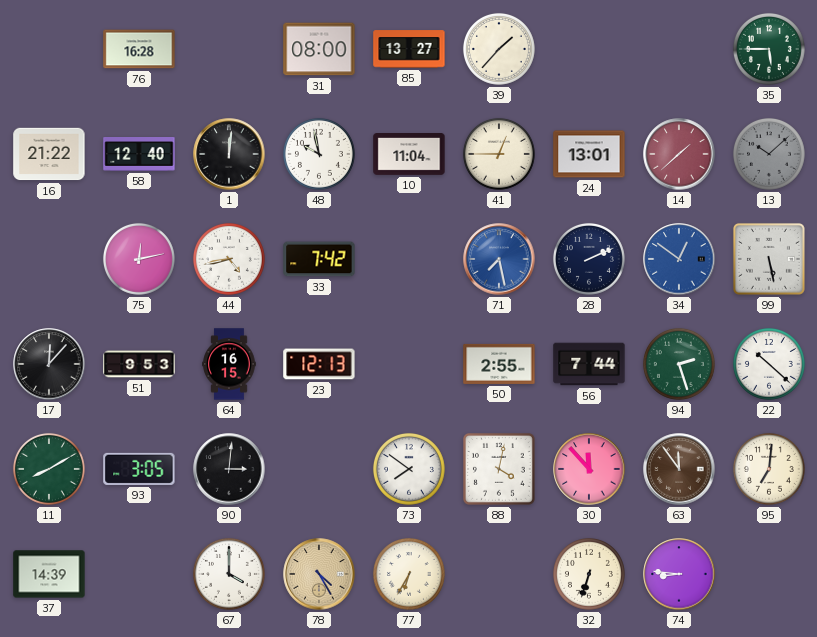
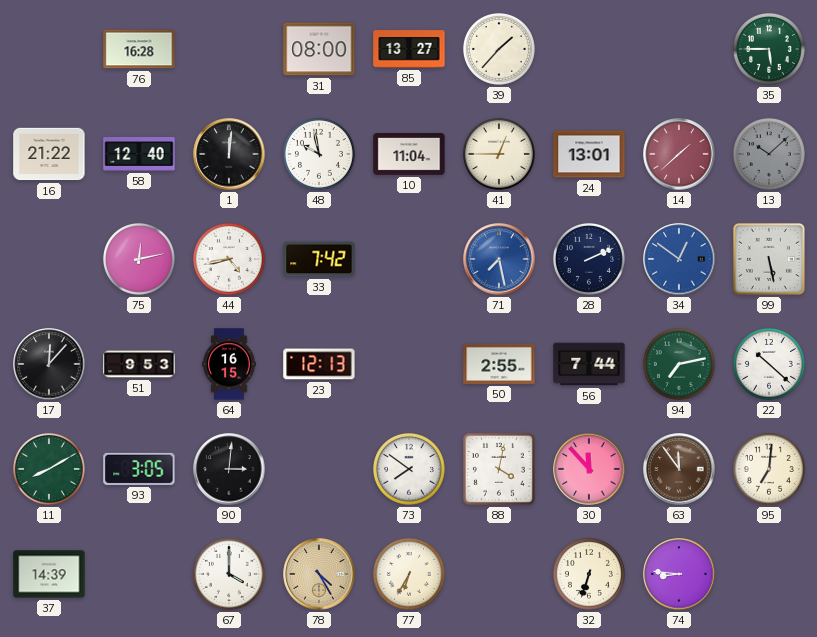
94: 2:27 -> 7:13 (679, 364)
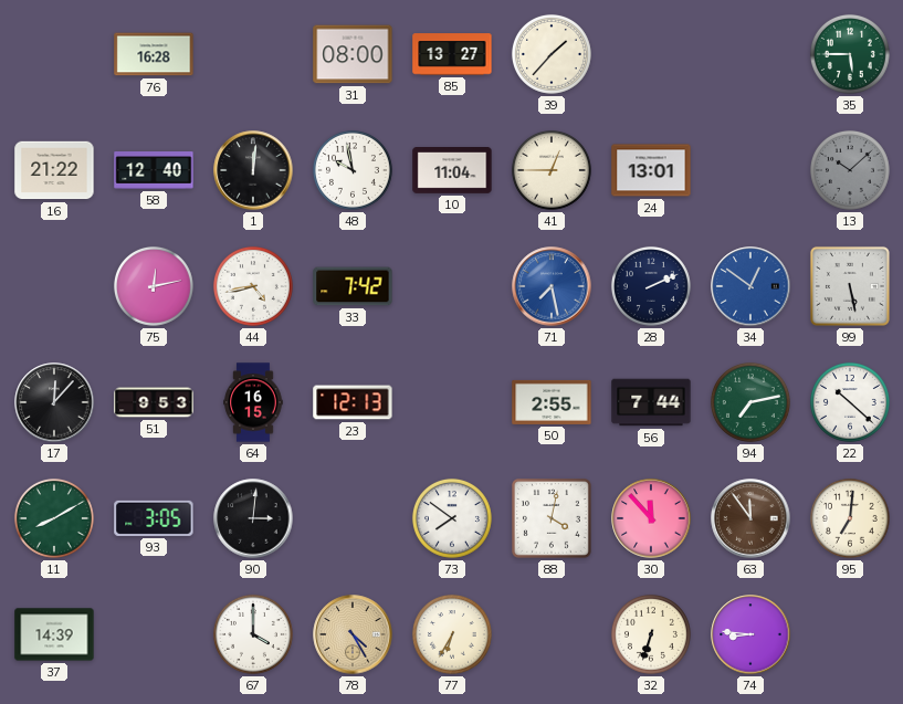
14: 1:38 -> none (679, 154)
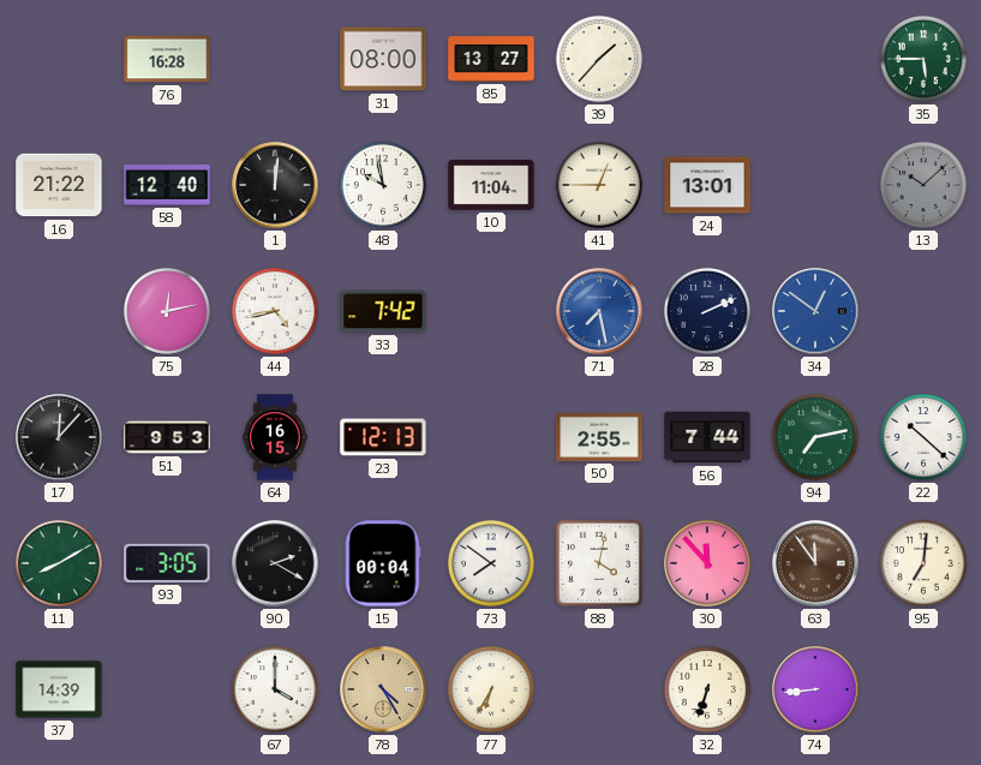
99: 5:28 -> none (850, 286)
90: 3:01 -> 2:20 (275, 563)
15: none -> 00:04 (383, 563)
74: 8:46 -> 8:44 (815, 689)
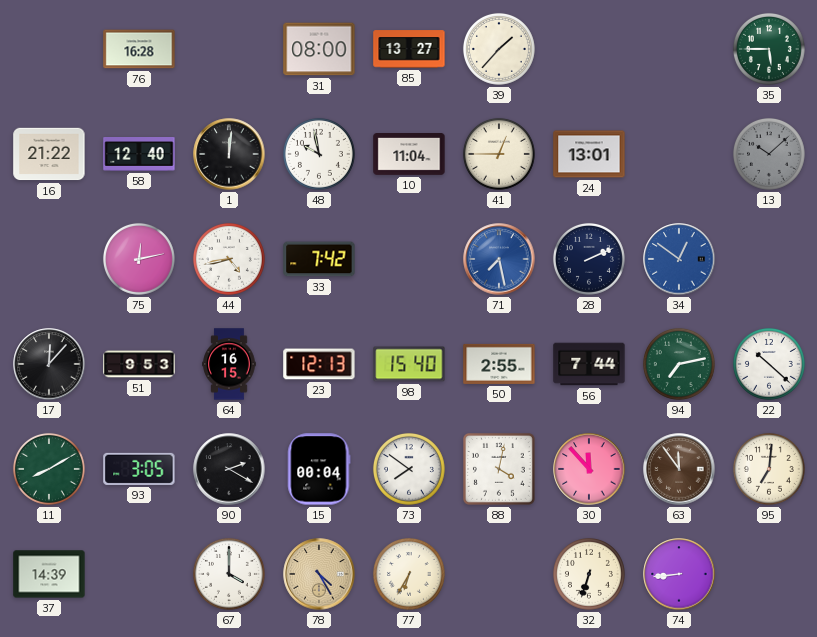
98: none -> 15:40 (409, 364)
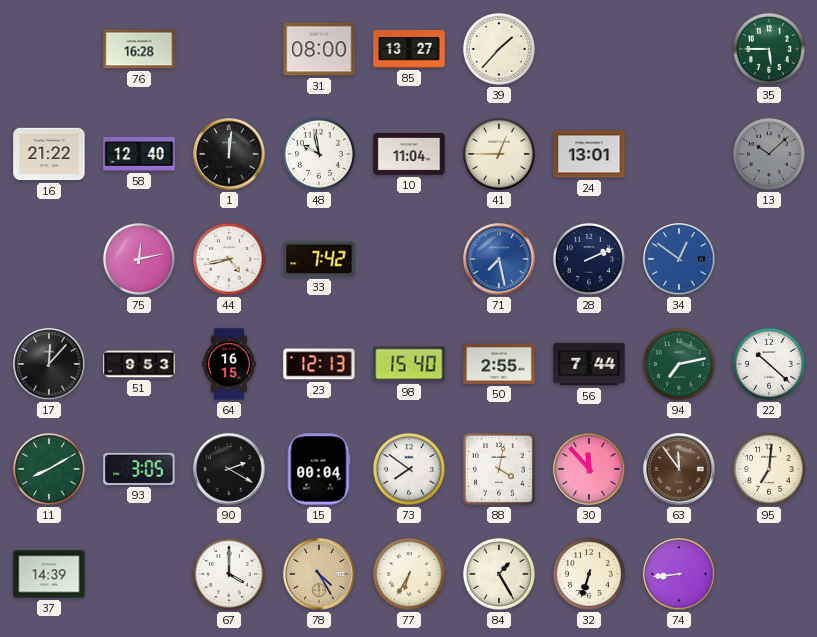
84: none -> 1:25 (499, 574)
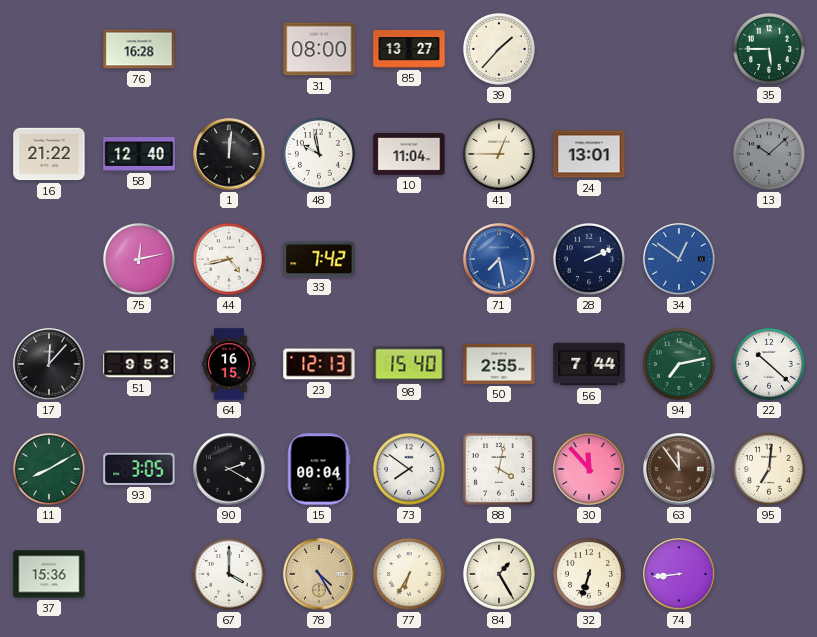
37: 14:39 -> 15:36 (49, 574)
